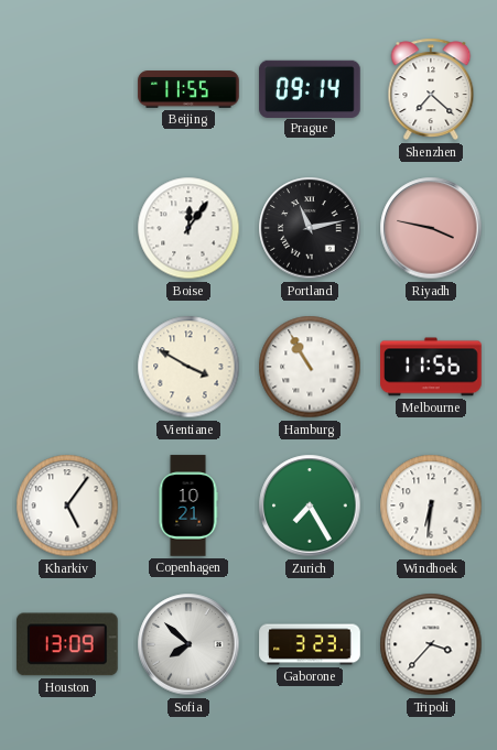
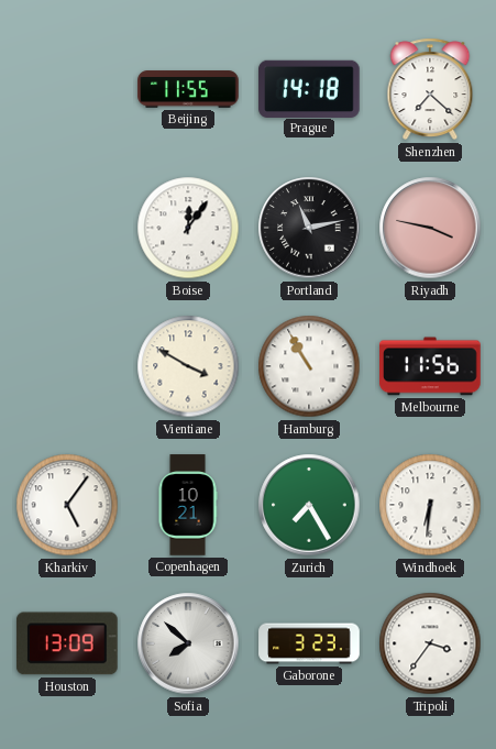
Prague: 09:14 -> 14:18 (309, 88)
Tripoli: 3:37 -> 3:36 (430, 643)
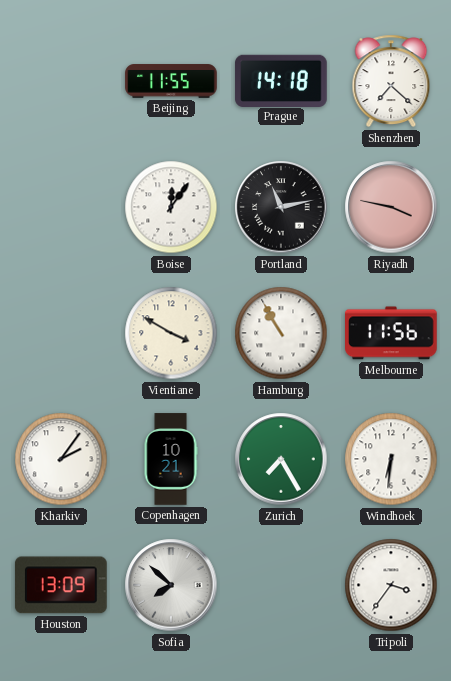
Kharkiv: 5:06 -> 2:06 (61, 459)
Gaborone: 3:23 -> none (309, 643)
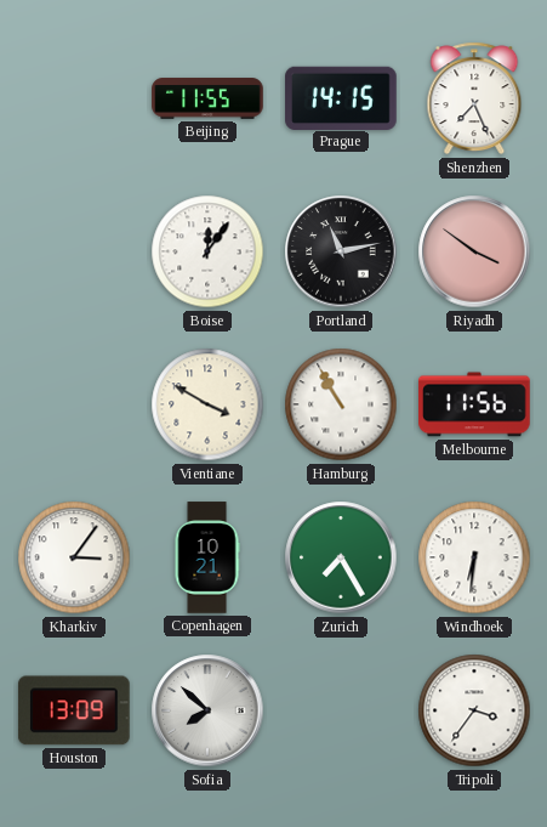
Prague: 14:18 -> 14:15 (341, 97)
Shenzhen: 7:22 -> 7:26 (474, 98)
Riyadh: 3:47 -> 3:51 (474, 251)
Kharkiv: 2:06 -> 3:06 (74, 557)
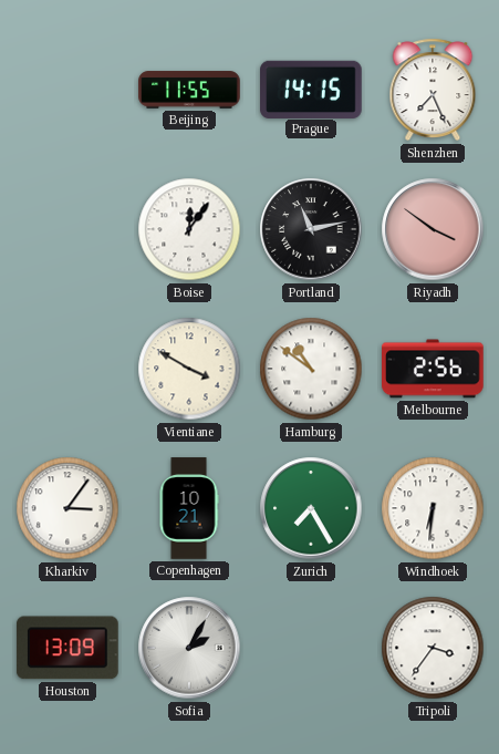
Hamburg: 10:55 -> 10:51 (311, 369)
Melbourne: 11:56 -> 2:56 (433, 369)
Sofia: 7:52 -> 2:05 (189, 648)
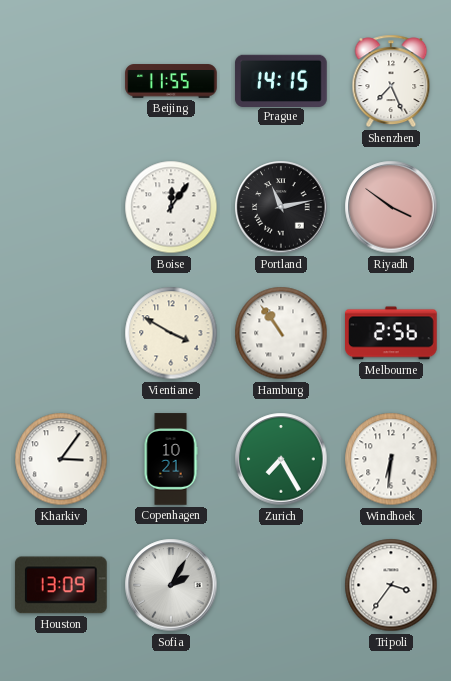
Hamburg: 10:51 -> 10:54 (281, 333)
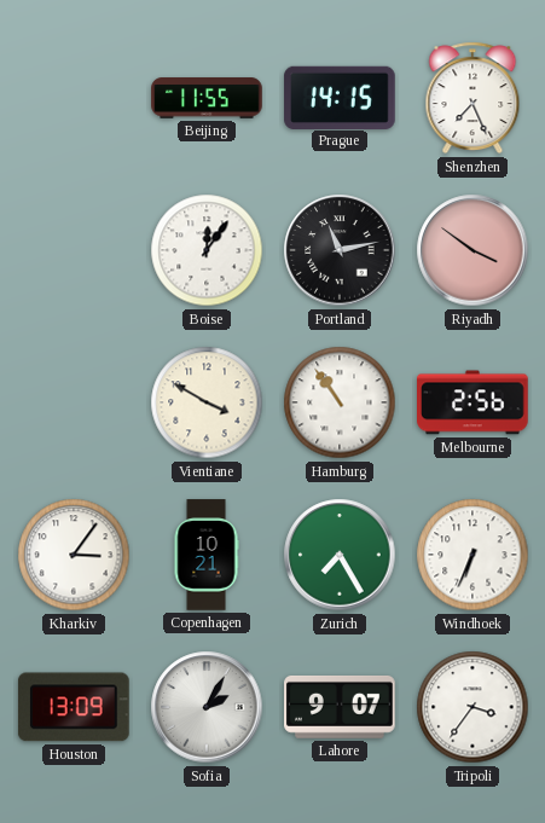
Windhoek: 6:31 -> 6:34 (472, 555)
Lahore: none -> 9:07 (341, 707)
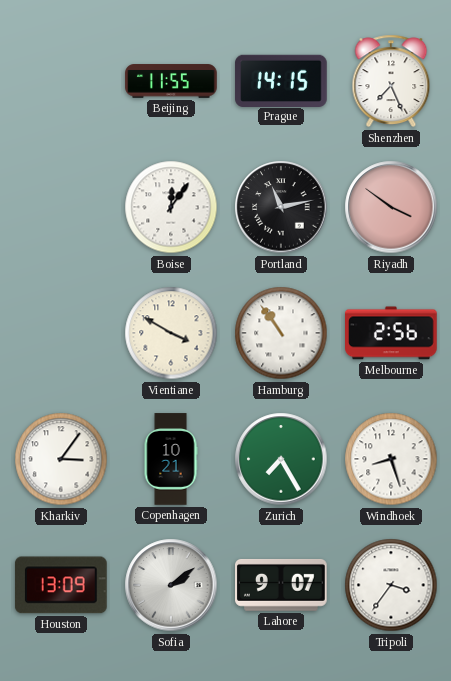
Windhoek: 6:34 -> 8:27 (391, 459)
Sofia: 2:05 -> 2:09 (171, 585)
